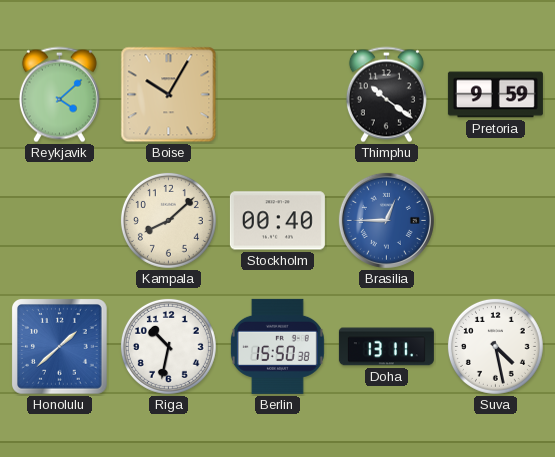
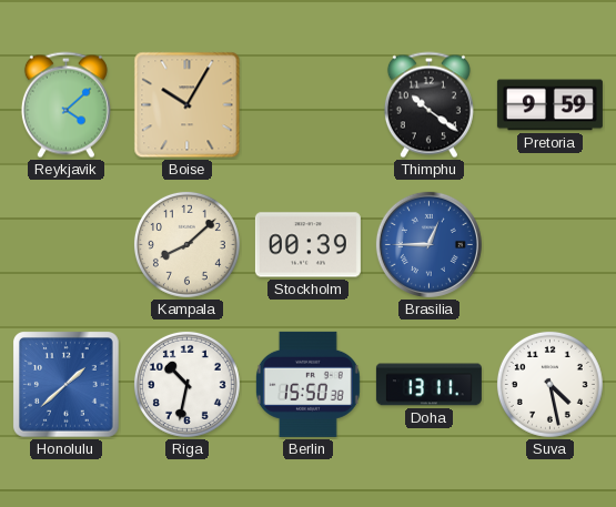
Stockholm: 00:40 -> 00:39 (307, 245)
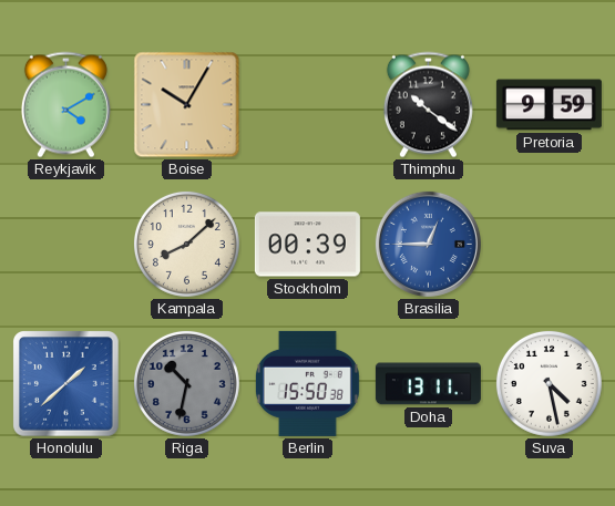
Reykjavik: 4:08 -> 4:10 (65, 105)
Riga dial: white -> grey (186, 383)
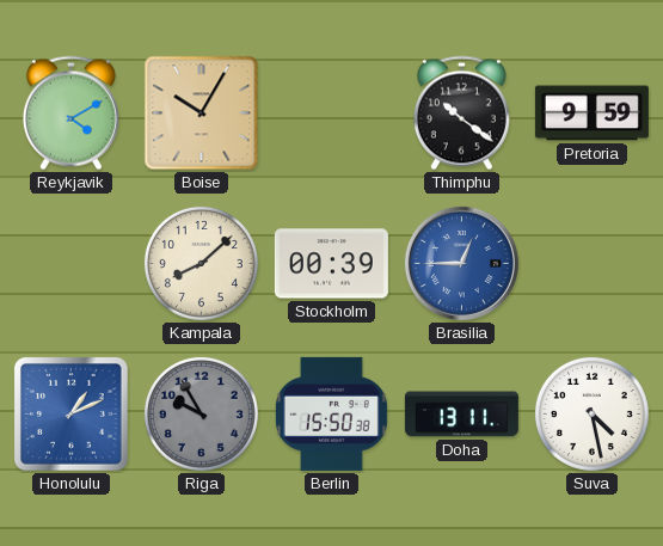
Honolulu: 1:38 -> 1:11 (72, 415)
Riga: 10:32 -> 9:55 (201, 413)
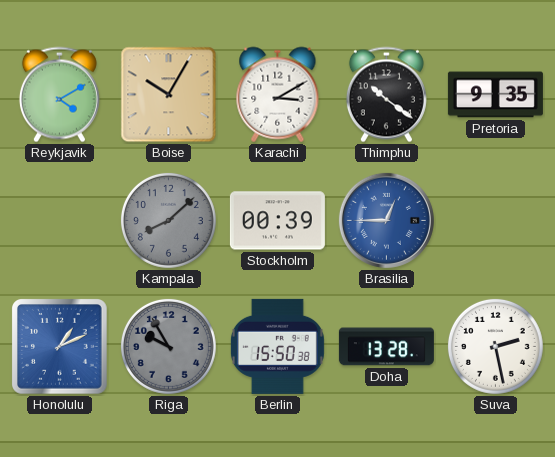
Karachi: none -> 3:10 (278, 95)
Pretoria: 9:59 -> 9:35 (495, 95)
Kampala dial: cream -> grey (168, 220)
Doha: 13:11 -> 13:28 (386, 347)
Suva: 4:28 -> 2:28 (495, 346)
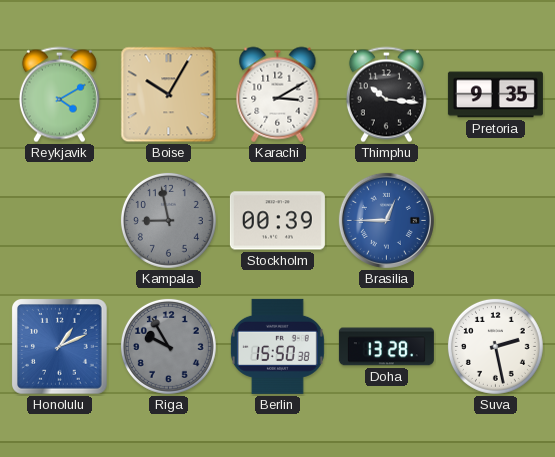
Thimphu: 10:21 -> 10:16 (386, 95)
Kampala: 8:08 -> 8:58 (168, 220)
